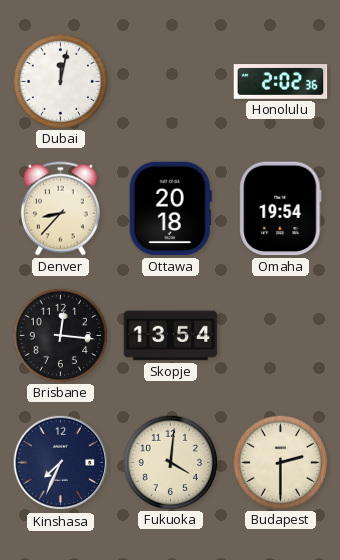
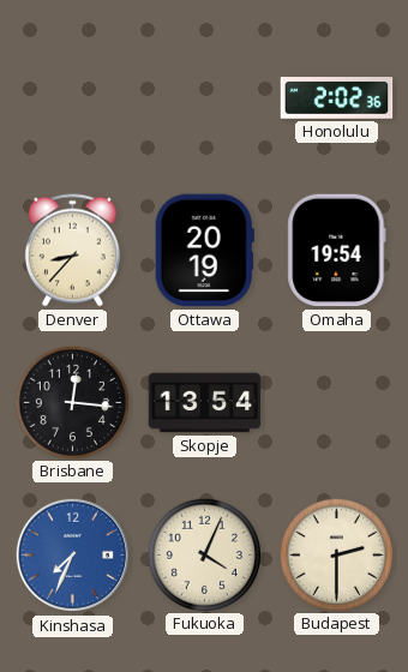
Dubai: 12:02 -> none (60, 81)
Ottawa: 20:18 -> 20:19 (204, 251)
Kinshasa dial: navy -> blue (73, 556)
Fukuoka: 4:01 -> 4:04 (204, 554)
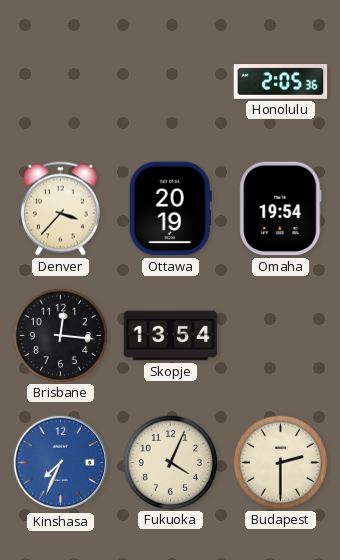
Honolulu: 2:02 -> 2:05 (281, 82)
Denver: 8:37 -> 3:37 (60, 209)
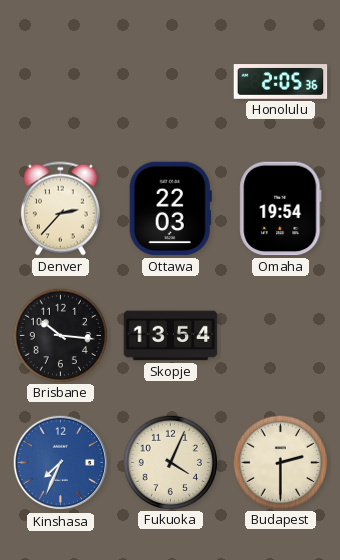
Denver: 3:37 -> 2:37 (60, 209)
Ottawa: 20:19 -> 22:03 (170, 209)
Brisbane: 12:16 -> 10:16 (60, 335)
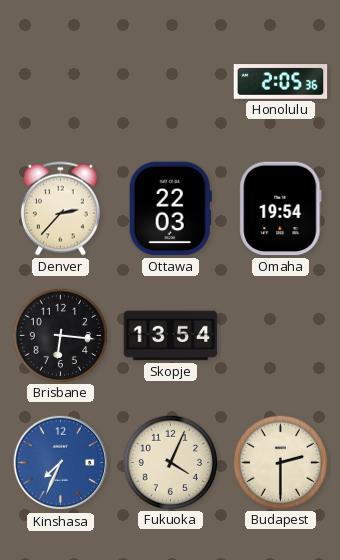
Brisbane: 10:16 -> 6:16 (60, 335)
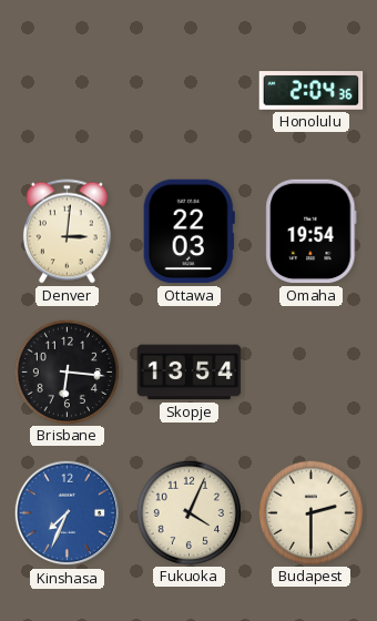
Honolulu: 2:05 -> 2:04 (312, 91)
Denver: 2:37 -> 3:01 (67, 232)
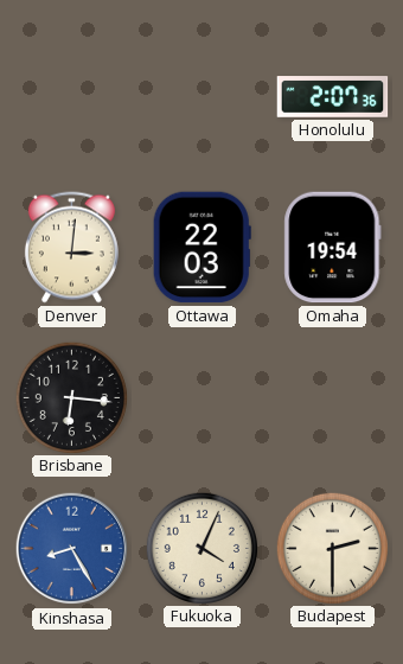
Honolulu: 2:04 -> 2:07 (333, 97)
Skopje: 13:54 -> none (190, 373)
Kinshasa: 7:34 -> 8:25 (72, 549)
